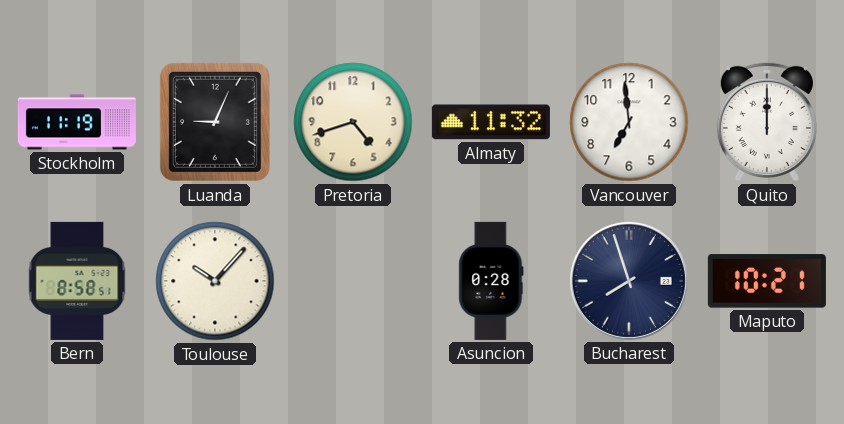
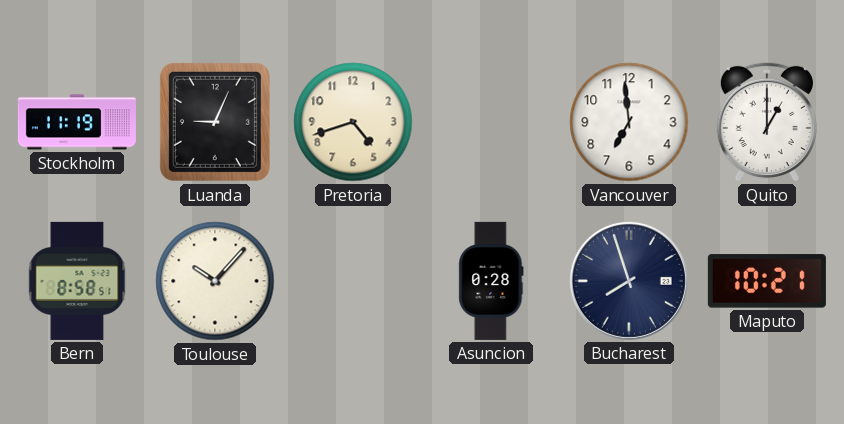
Almaty: 11:32 -> none (491, 122)
Quito: 12:00 -> 1:00 (767, 122)
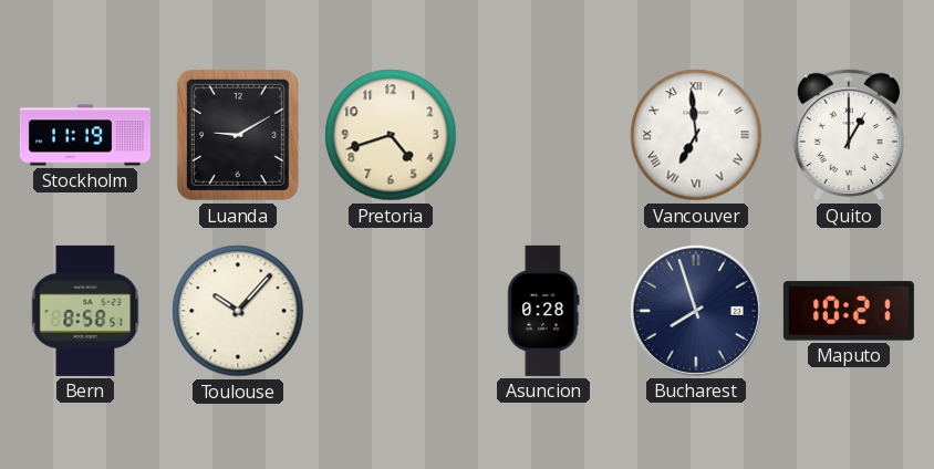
Luanda: 9:04 -> 9:10 (238, 135)
Vancouver numerals: Arabic -> Roman (696, 135)
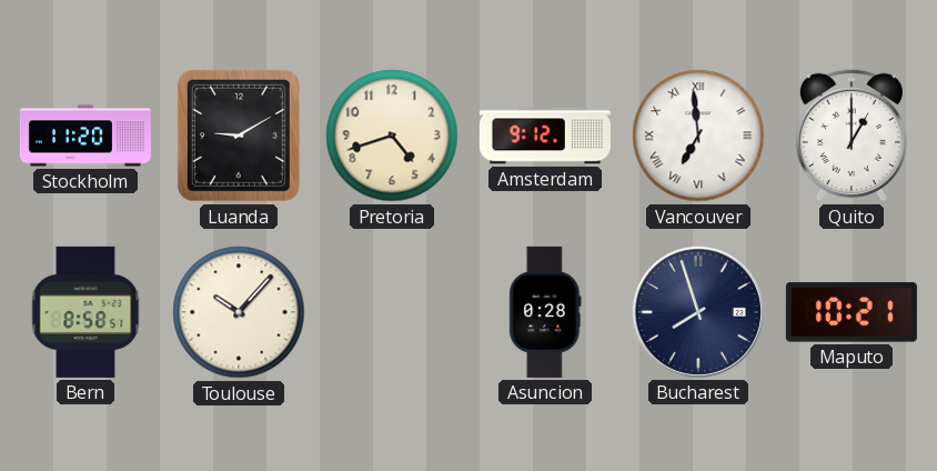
Stockholm: 11:19 -> 11:20 (85, 136)
Amsterdam: none -> 9:12 (545, 136)
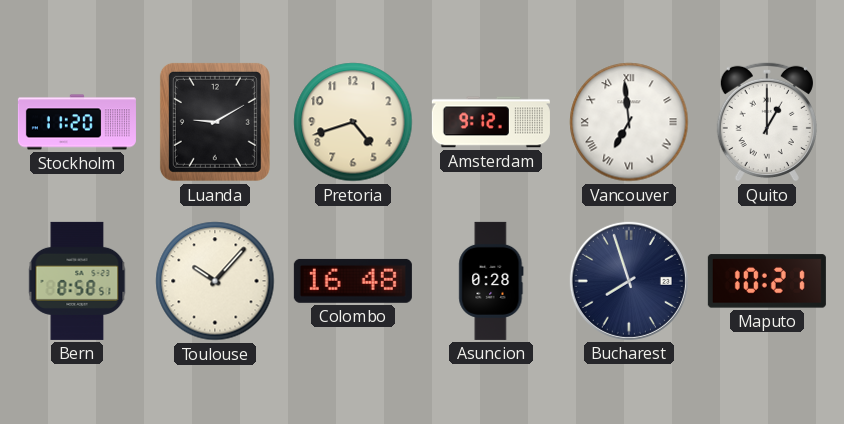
Colombo: none -> 16:48 (353, 281)
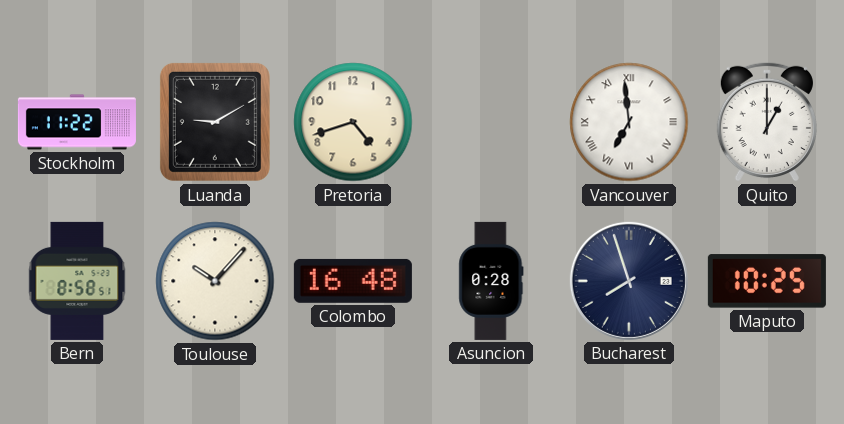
Stockholm: 11:20 -> 11:22 (77, 122)
Amsterdam: 9:12 -> none (491, 122)
Maputo: 10:21 -> 10:25 (767, 281)
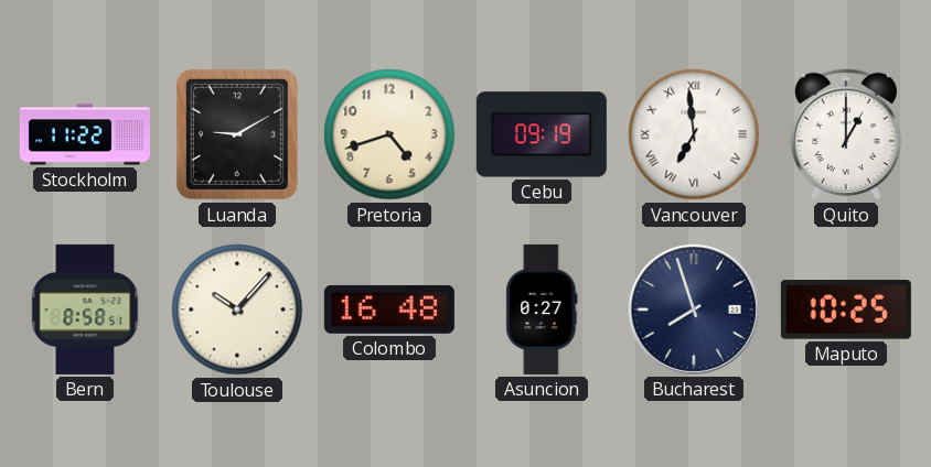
Cebu: none -> 09:19 (542, 134)
Asuncion: 0:28 -> 0:27 (542, 309)
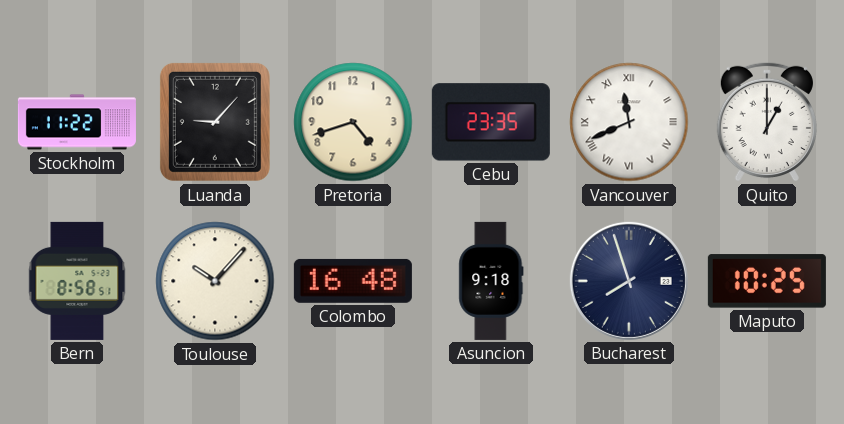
Luanda: 9:10 -> 9:07 (215, 122)
Cebu: 09:19 -> 23:35 (491, 122)
Vancouver: 6:59 -> 11:41 (629, 122)
Asuncion: 0:27 -> 9:18 (491, 281)
